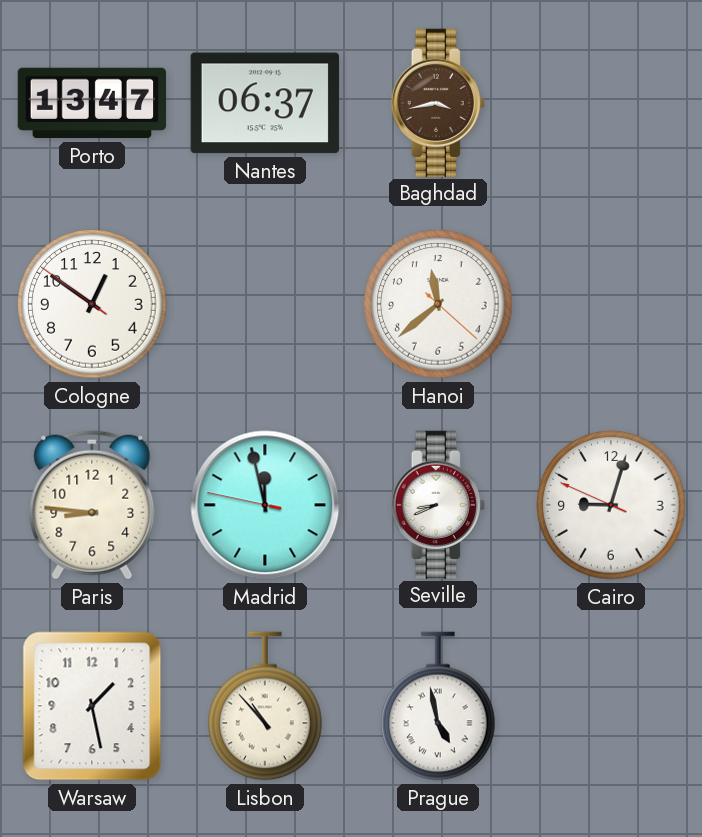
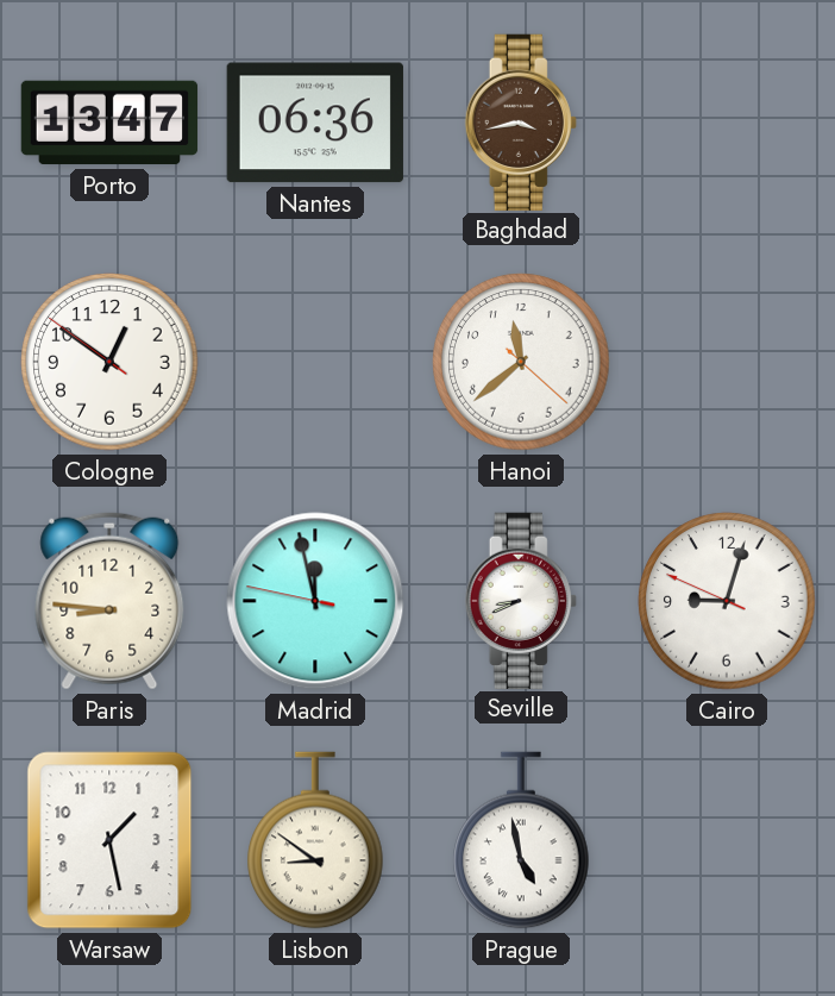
Nantes: 06:37 -> 06:36 (315, 123)
Lisbon: 10:53 -> 8:51 (315, 840)
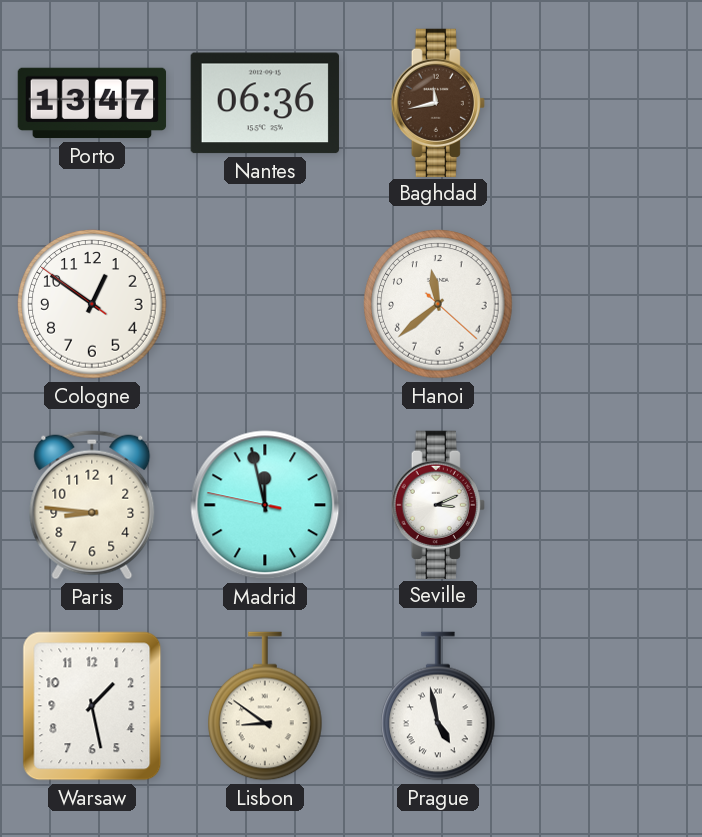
Baghdad: 3:43 -> 11:43 (438, 102)
Seville: 8:41 -> 3:11 (438, 504)
Cairo: 9:02 -> none (727, 601)
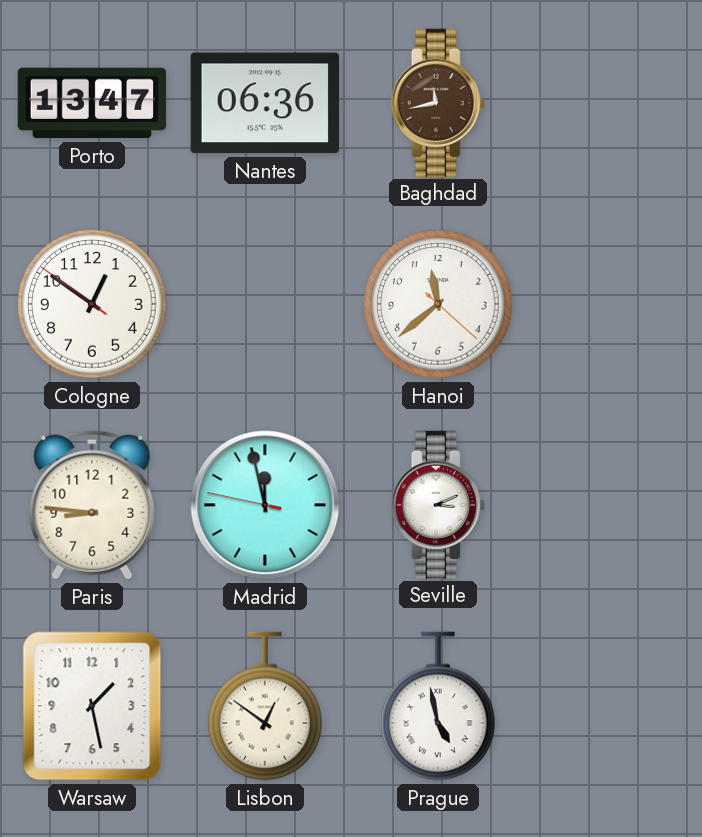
Lisbon: 8:51 -> 12:51 (265, 706)
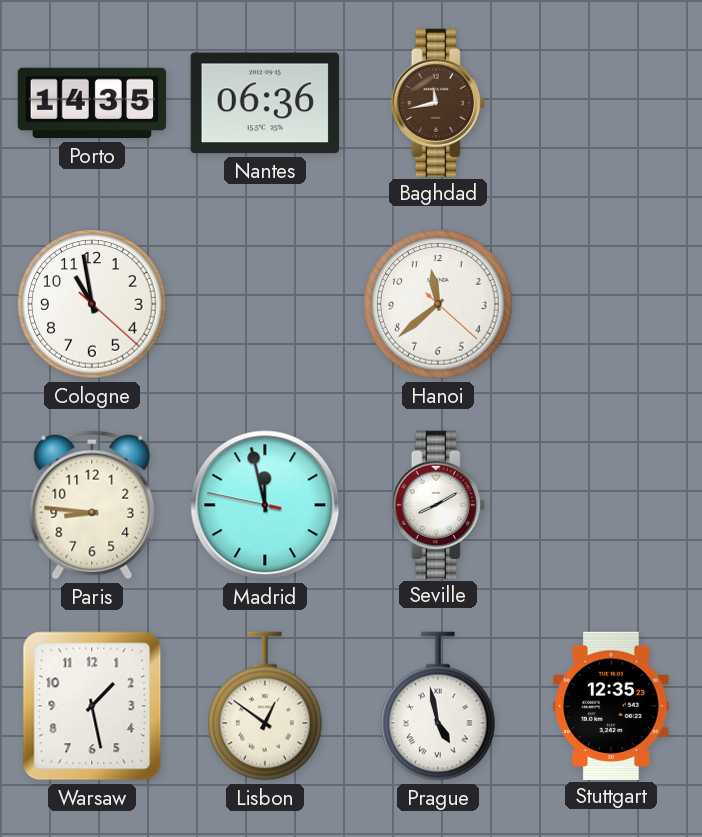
Porto: 13:47 -> 14:35 (92, 103)
Cologne: 12:50 -> 10:58 (92, 304)
Seville: 3:11 -> 8:10 (438, 504)
Stuttgart: none -> 12:35 (611, 705)
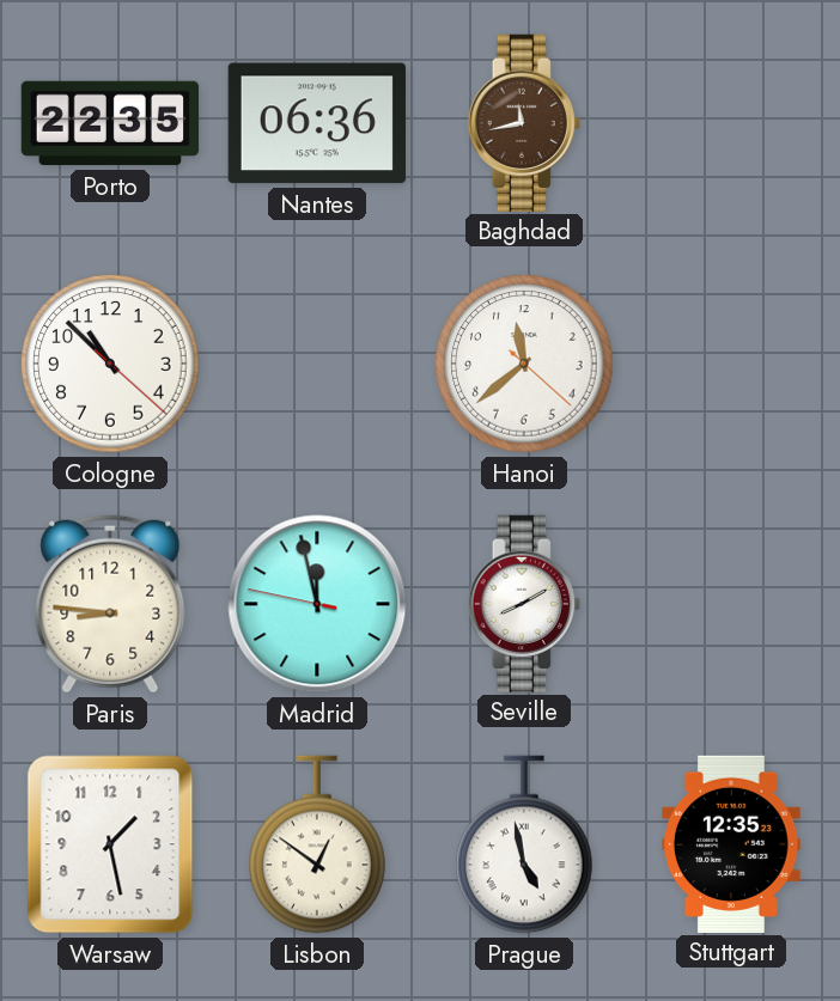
Porto: 14:35 -> 22:35 (110, 123)
Cologne: 10:58 -> 10:52 (110, 364)
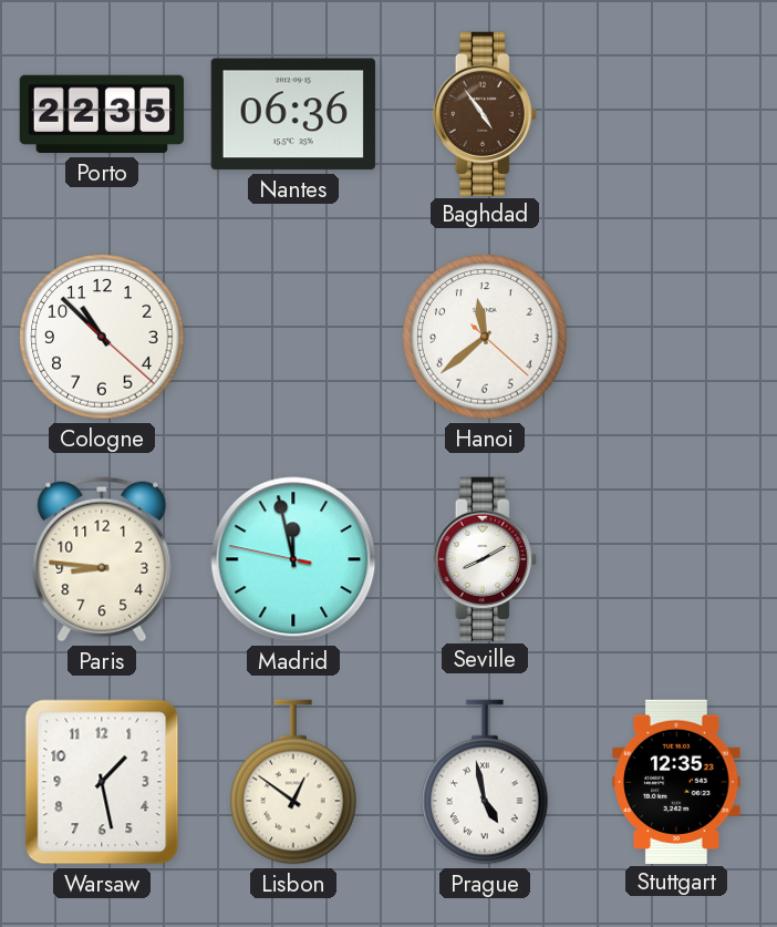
Baghdad: 11:43 -> 4:54 (485, 113)
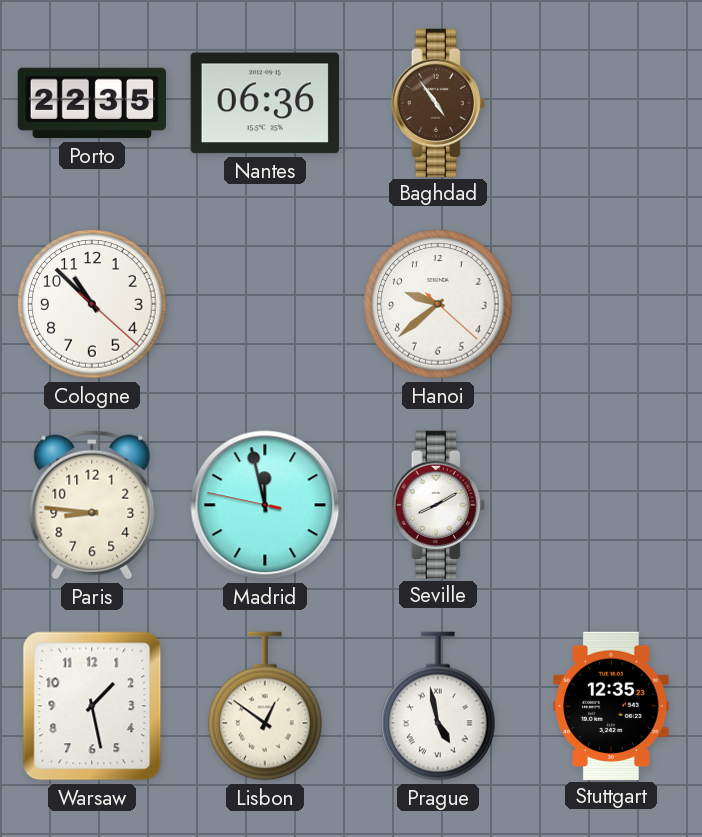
Hanoi: 11:38 -> 9:38 (438, 304)
